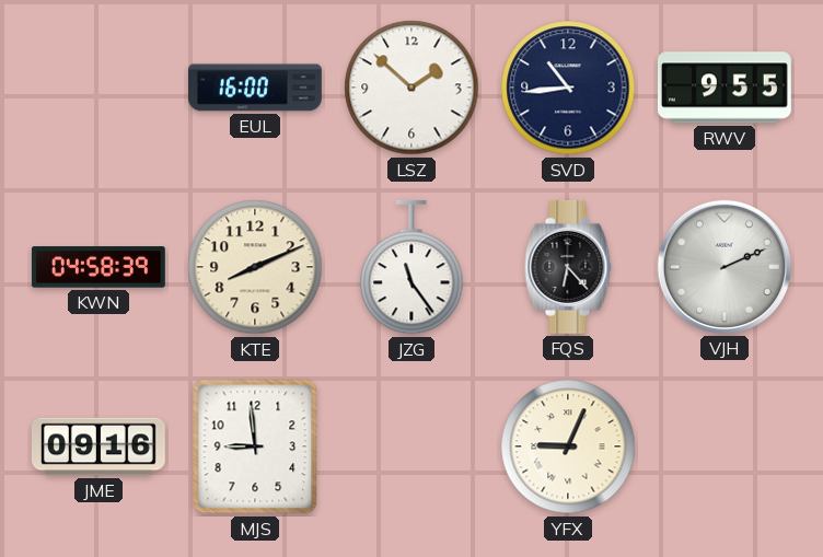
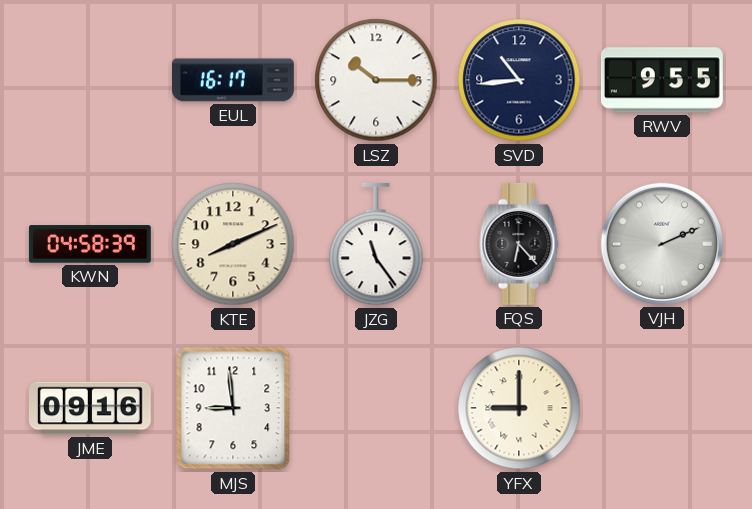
EUL: 16:00 -> 16:17 (233, 80)
LSZ: 1:52 -> 10:15 (376, 80)
YFX: 9:04 -> 9:00 (519, 408)
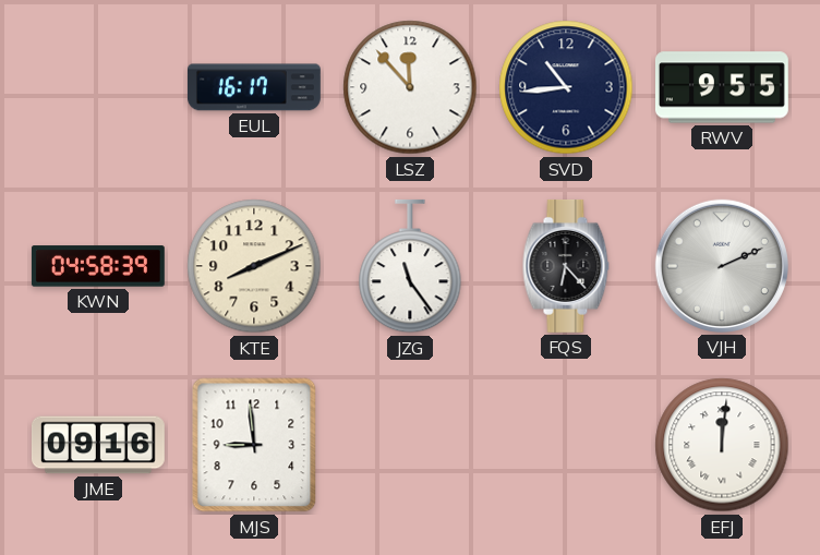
LSZ: 10:15 -> 11:53 (410, 87)
YFX: 9:00 -> none (519, 408)
EFJ: none -> 12:01 (722, 445)
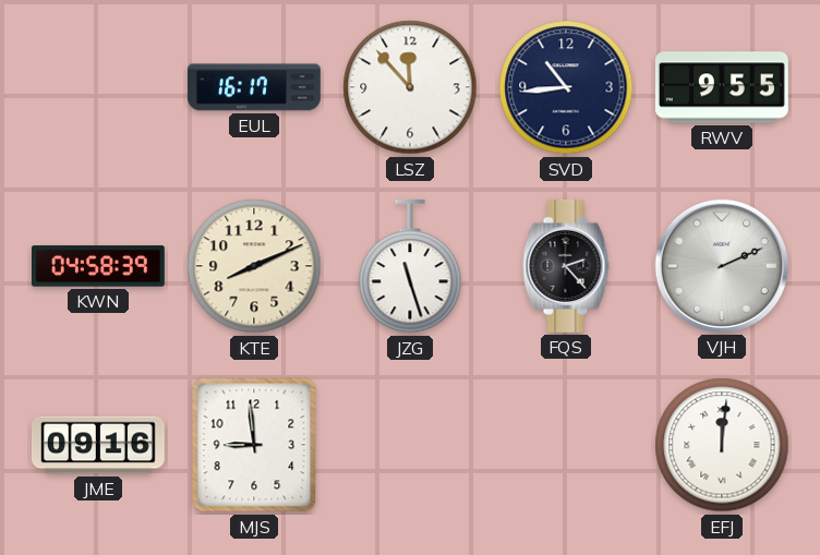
JZG: 11:24 -> 11:27 (410, 266)
FQS: 6:23 -> 2:23 (566, 266)
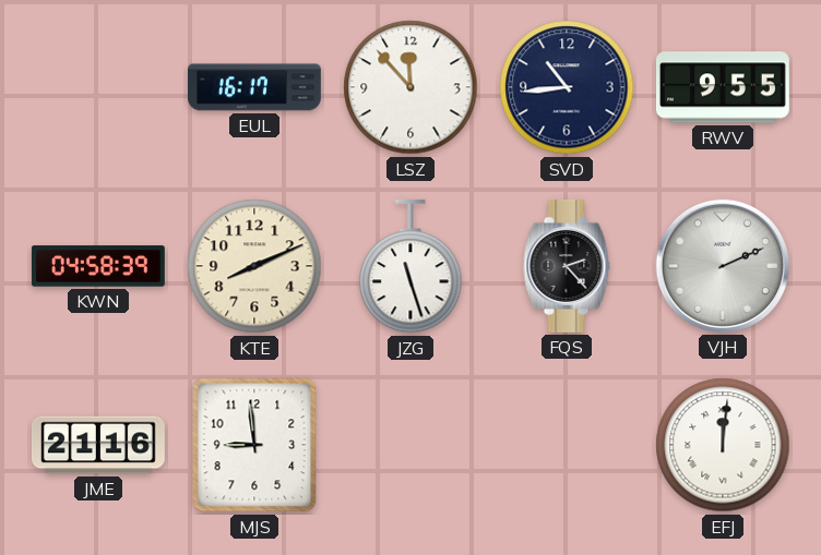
JME: 09:16 -> 21:16 (98, 445)
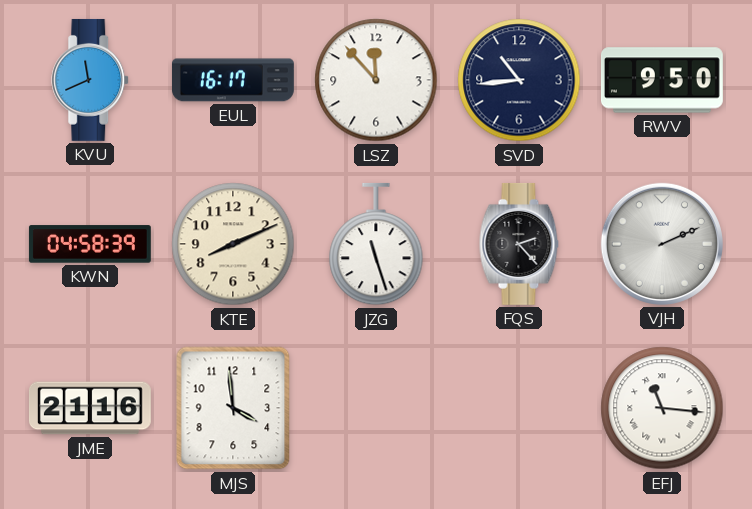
KVU: none -> 11:41 (91, 80)
RWV: 9:55 -> 9:50 (662, 80)
MJS: 8:59 -> 3:59 (233, 408)
EFJ: 12:01 -> 11:16 (662, 408)
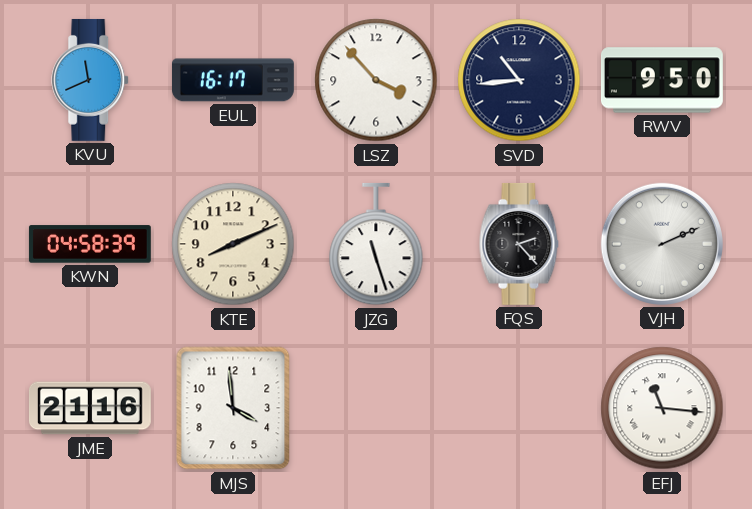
LSZ: 11:53 -> 3:53 (376, 80)
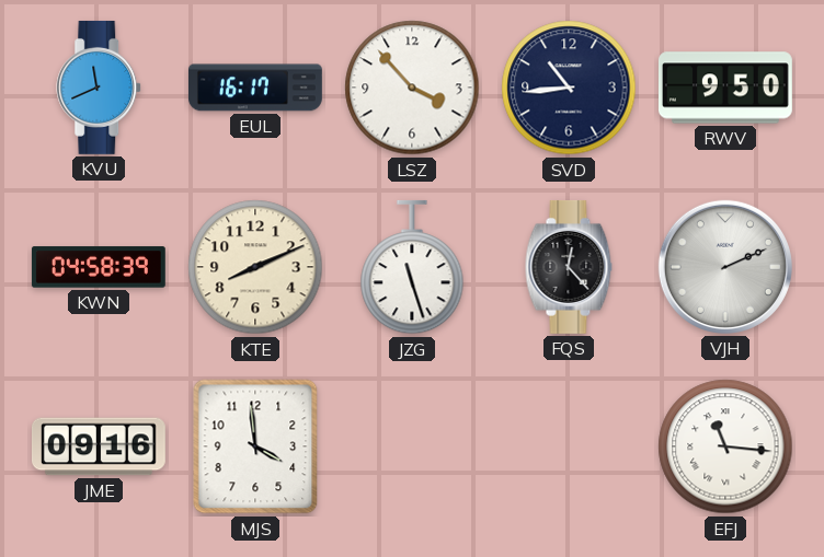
FQS: 2:23 -> 12:23 (569, 267)
JME: 21:16 -> 09:16 (99, 446)
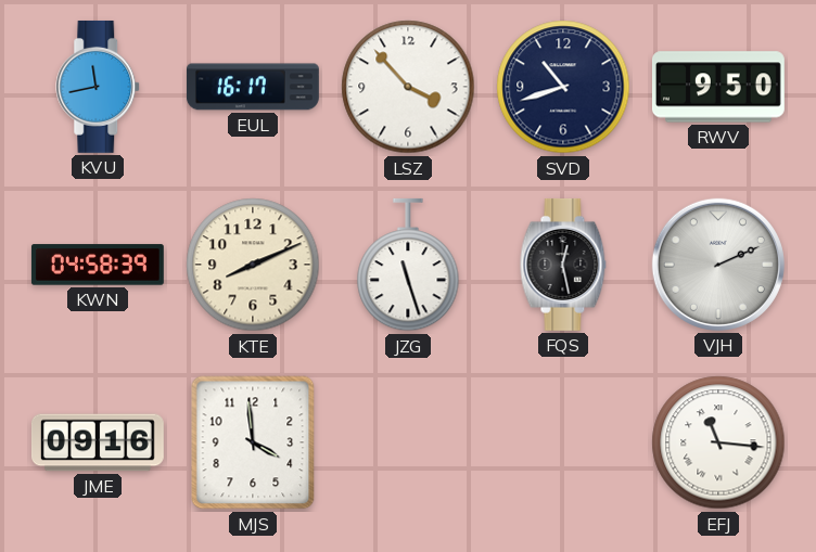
KVU: 11:41 -> 11:43 (99, 87)
SVD: 10:44 -> 10:42 (563, 87)
FQS: 12:23 -> 12:28 (563, 265)
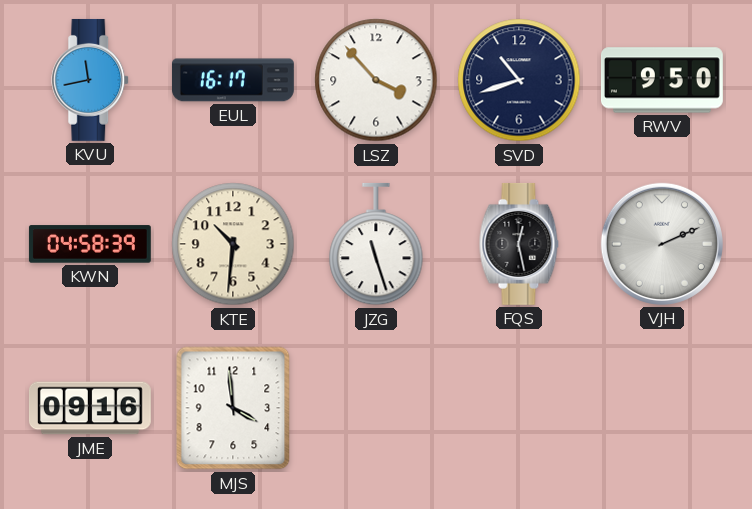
KTE: 8:11 -> 10:31 (233, 244)
EFJ: 11:16 -> none (718, 442)
